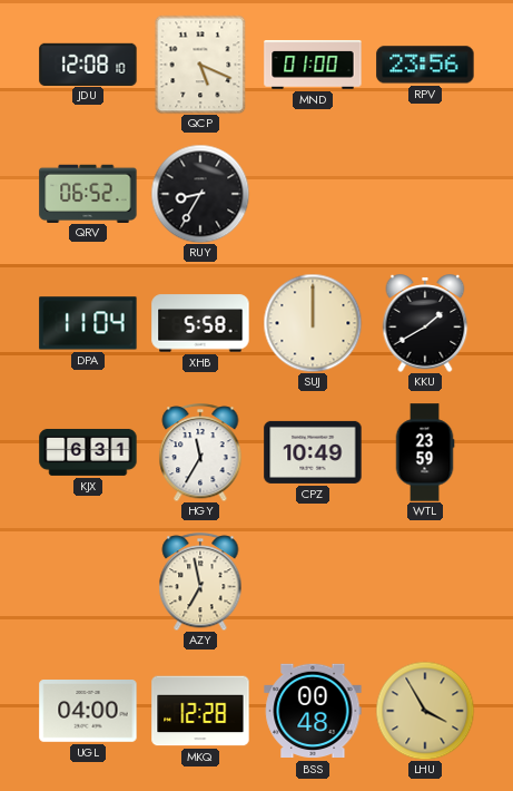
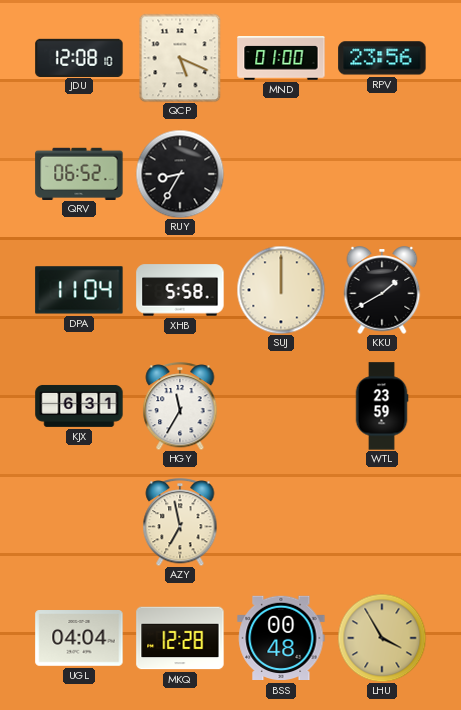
CPZ: 10:49 -> none (313, 452)
UGL: 04:00 -> 04:04 (79, 639)
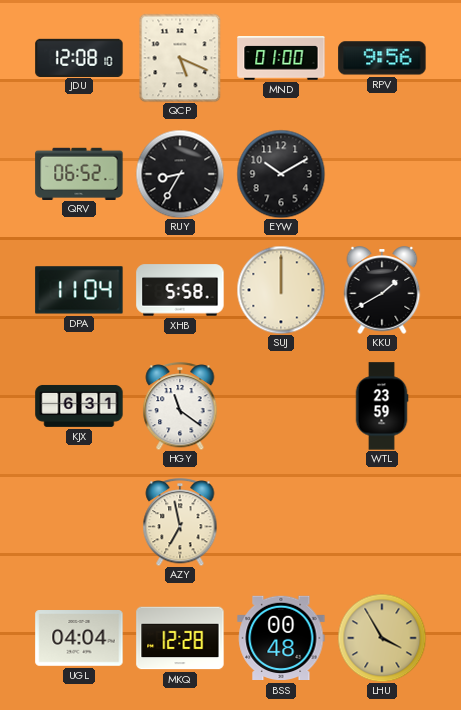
RPV: 23:56 -> 9:56 (382, 58)
EYW: none -> 10:10 (281, 174)
HGY: 11:35 -> 11:21 (180, 406)
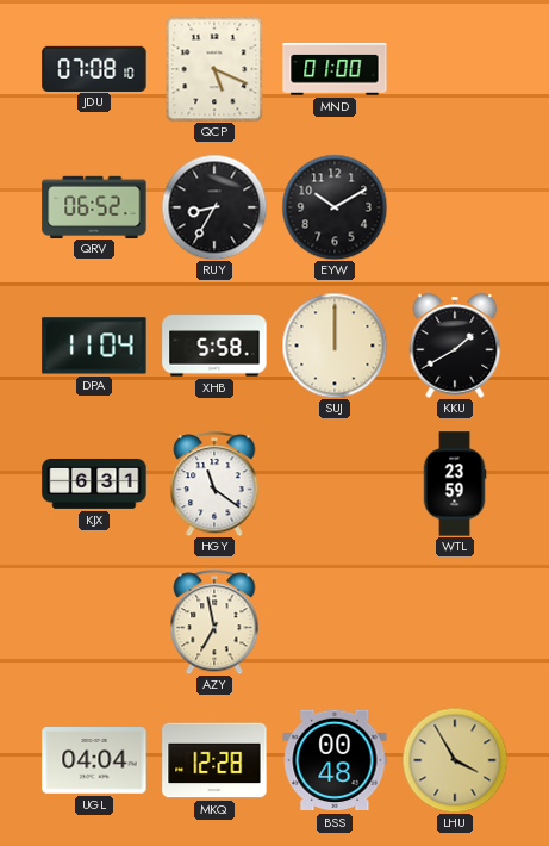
JDU: 12:08 -> 07:08 (94, 68)
RPV: 9:56 -> none (382, 58)
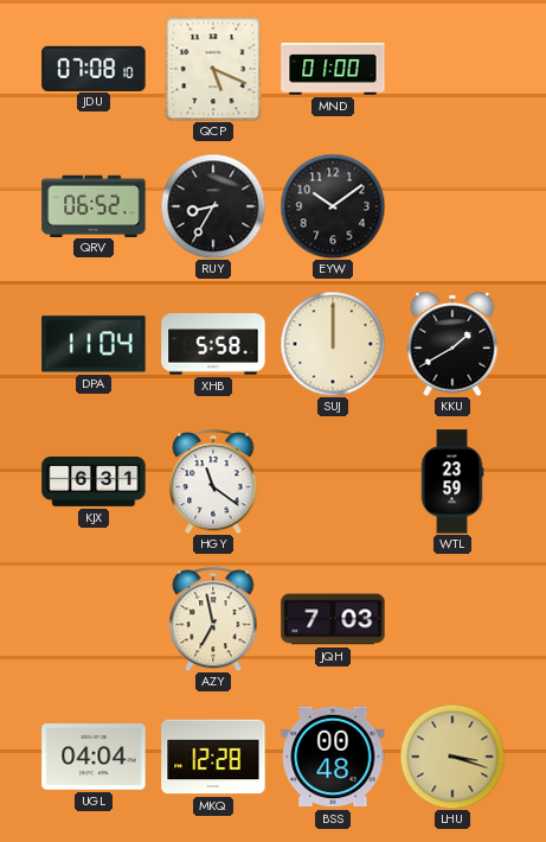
EYW: 10:10 -> 10:09 (333, 206)
JQH: none -> 7:03 (333, 619)
LHU: 3:55 -> 3:18 (452, 757)
